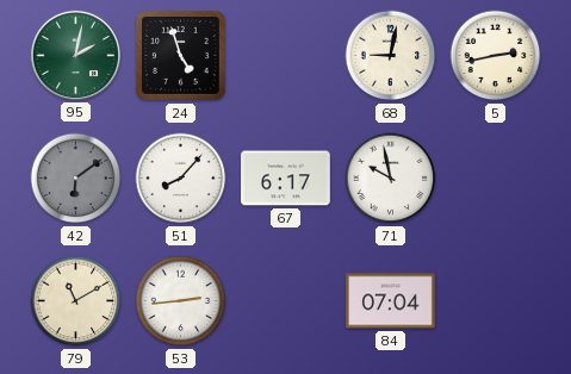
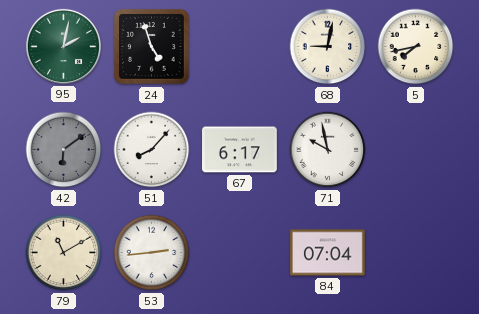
5: 2:43 -> 7:43 (416, 47)
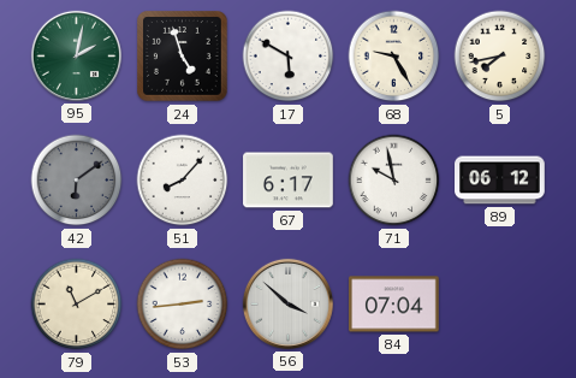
17: none -> 5:50 (289, 57)
68: 9:02 -> 9:25 (394, 57)
89: none -> 06:12 (500, 181)
56: none -> 3:52 (287, 303)
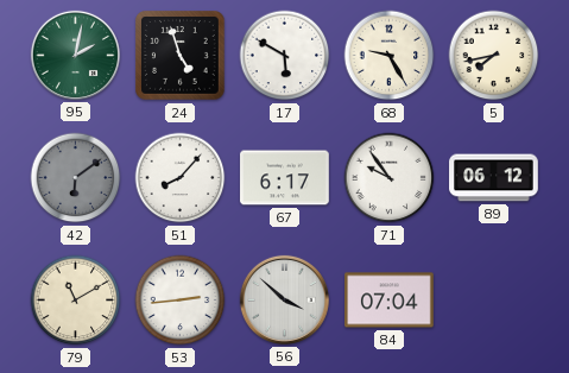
71: 9:58 -> 9:54 (390, 178)
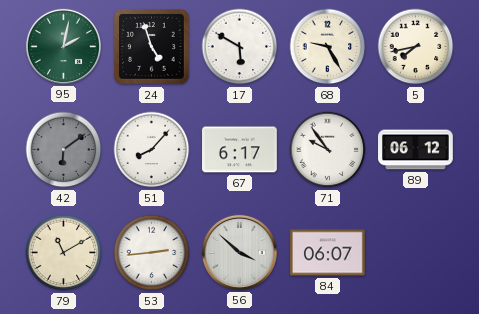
84: 07:04 -> 06:07 (328, 253)
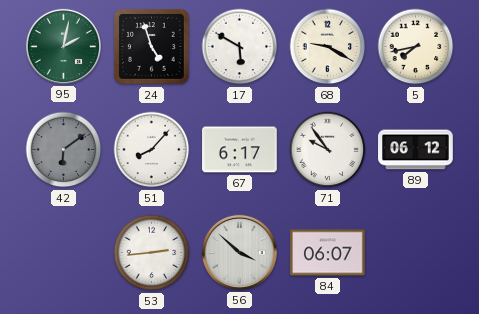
68: 9:25 -> 9:20 (328, 47)
79: 11:10 -> none (64, 253)
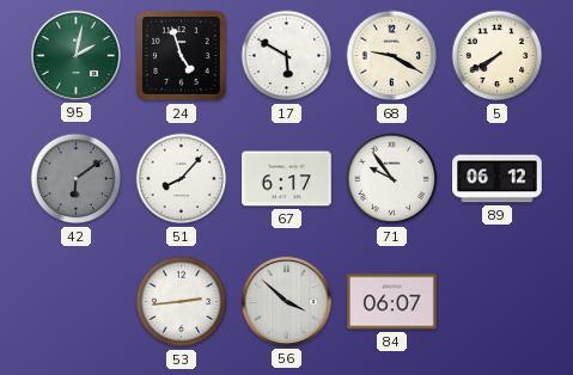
5: 7:43 -> 7:40 (498, 56)
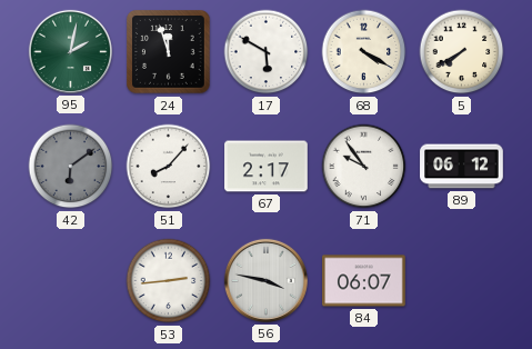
24: 4:57 -> 11:57 (169, 52)
68: 9:20 -> 4:20 (364, 52)
67: 6:17 -> 2:17 (267, 167)
56: 3:52 -> 3:47 (265, 280)
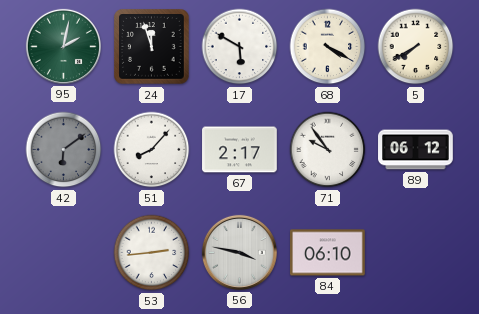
84: 06:07 -> 06:10 (328, 253)
